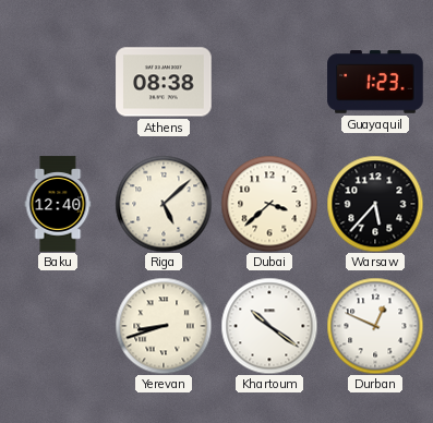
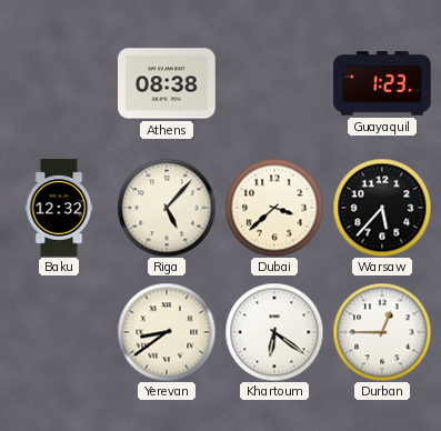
Baku: 12:40 -> 12:32 (59, 208)
Riga: 5:08 -> 5:07 (167, 208)
Yerevan: 8:42 -> 8:39 (167, 332)
Khartoum: 10:21 -> 6:21 (274, 332)
Durban: 12:49 -> 12:45 (382, 332)
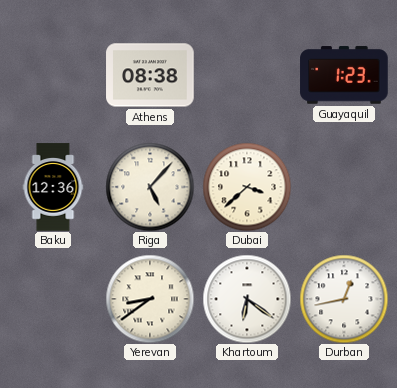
Baku: 12:32 -> 12:36 (53, 187)
Warsaw: 5:37 -> none (382, 208)
Durban: 12:45 -> 12:43 (344, 299)
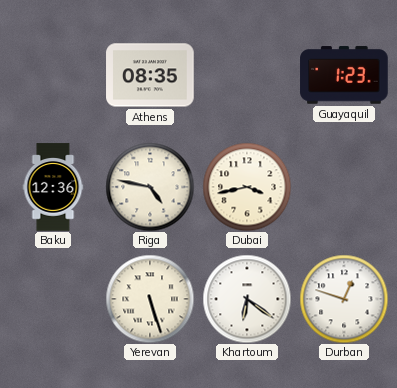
Athens: 08:38 -> 08:35 (150, 75)
Riga: 5:07 -> 4:47 (150, 187)
Dubai: 3:38 -> 3:43 (247, 187)
Yerevan: 8:39 -> 5:27 (150, 299)
Durban: 12:43 -> 12:48 (344, 299)
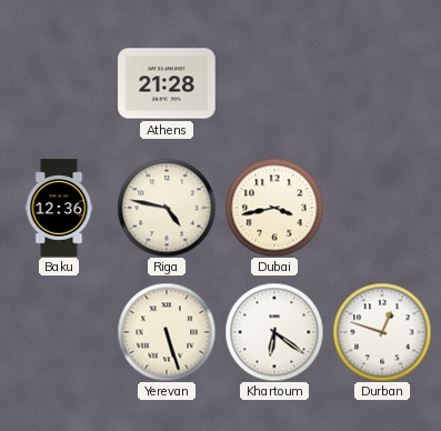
Athens: 08:35 -> 21:28 (167, 83)
Guayaquil: 1:23 -> none (344, 75)
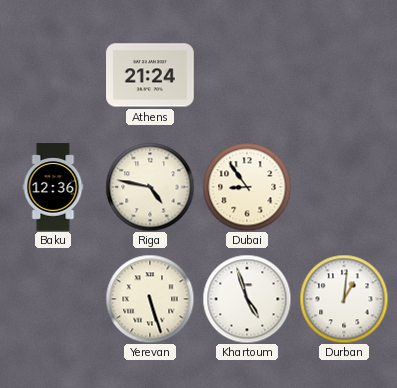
Athens: 21:28 -> 21:24 (150, 75)
Dubai: 3:43 -> 8:54 (247, 187)
Khartoum: 6:21 -> 4:57 (247, 299)
Durban: 12:48 -> 1:01 (344, 299)
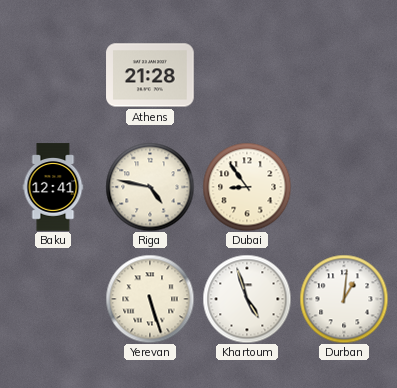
Athens: 21:24 -> 21:28 (150, 75)
Baku: 12:36 -> 12:41 (53, 187)
